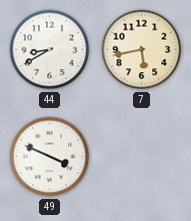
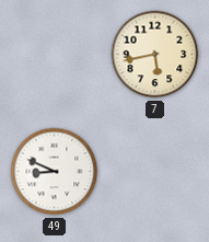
44: 8:40 -> none (50, 50)
49: 3:49 -> 8:49 (55, 172)
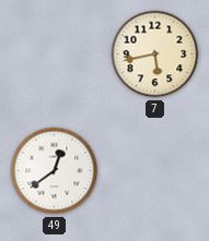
49: 8:49 -> 12:39 (55, 171)
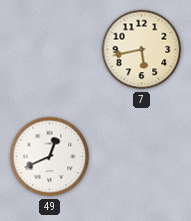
49: 12:39 -> 12:41 (50, 157)
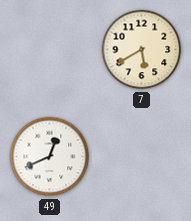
7: 5:43 -> 5:40 (142, 50)
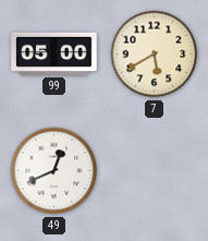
99: none -> 05:00 (54, 53)
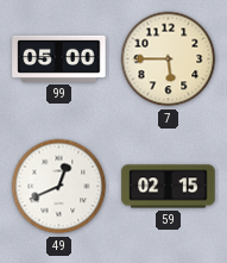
7: 5:40 -> 5:45 (169, 60)
59: none -> 02:15 (169, 187)
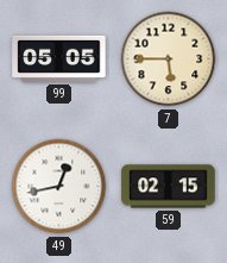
99: 05:00 -> 05:05 (59, 58)
49: 12:41 -> 12:43 (59, 187)
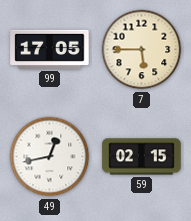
99: 05:05 -> 17:05 (50, 49)
